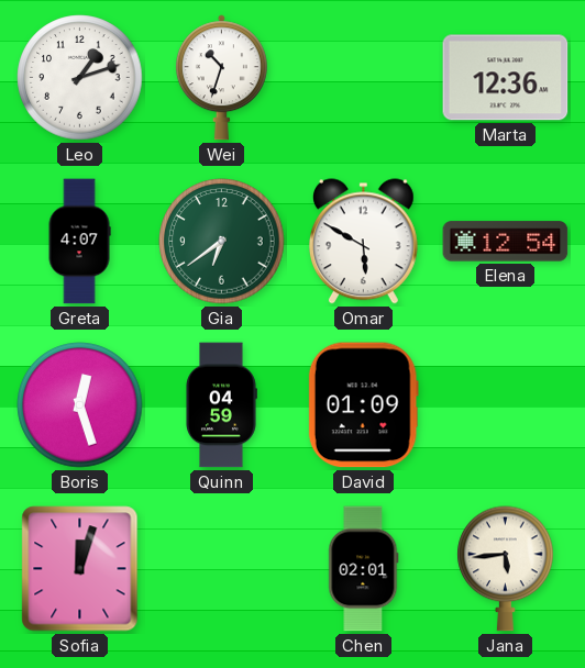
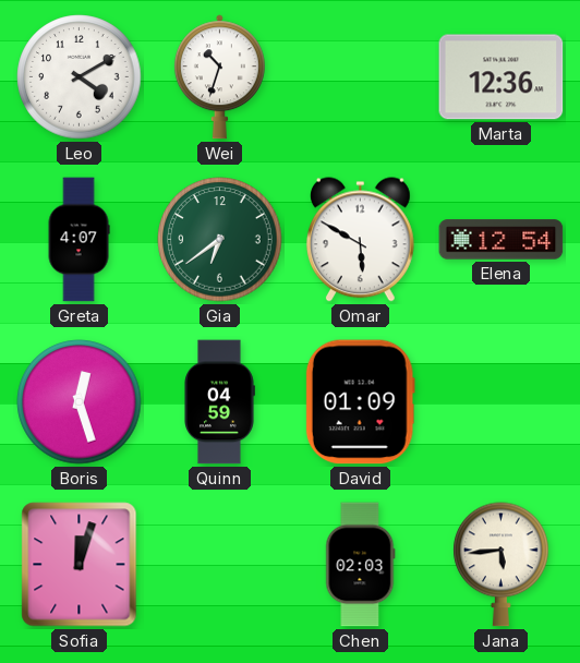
Leo: 1:12 -> 4:10 (80, 77)
Chen: 02:01 -> 02:03 (361, 565)
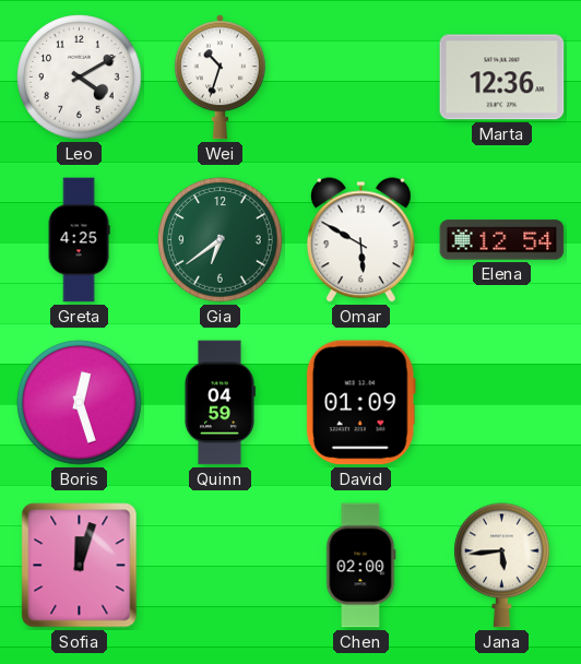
Greta: 4:07 -> 4:25 (79, 240)
Chen: 02:03 -> 02:00 (361, 566)
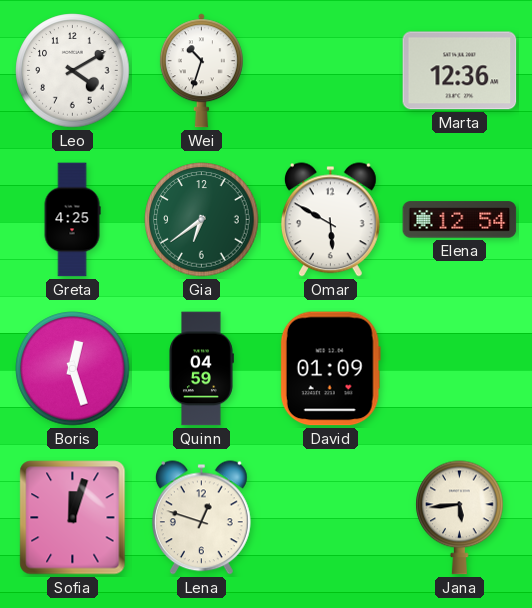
Lena: none -> 12:48 (201, 518)
Chen: 02:00 -> none (361, 566)
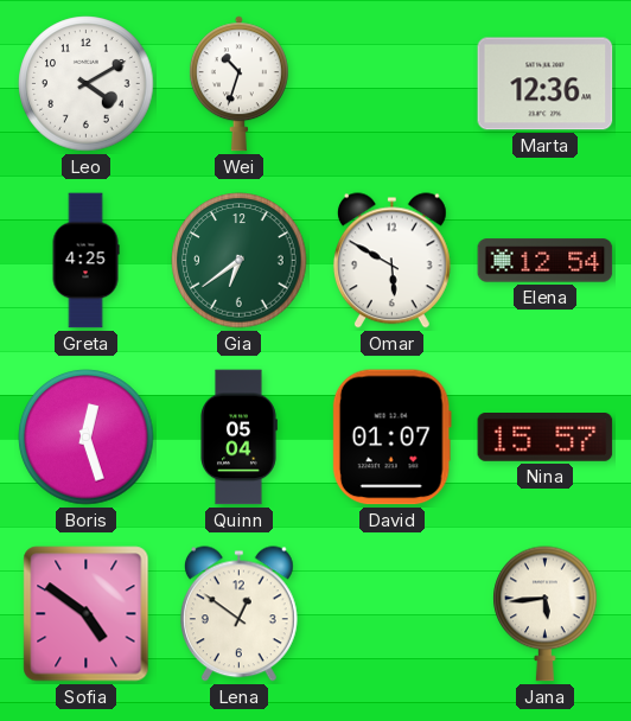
Quinn: 04:59 -> 05:04 (238, 438)
David: 01:09 -> 01:07 (391, 438)
Nina: none -> 15:57 (546, 438)
Sofia: 12:03 -> 4:51 (87, 614)
Lena: 12:48 -> 12:51 (238, 614)
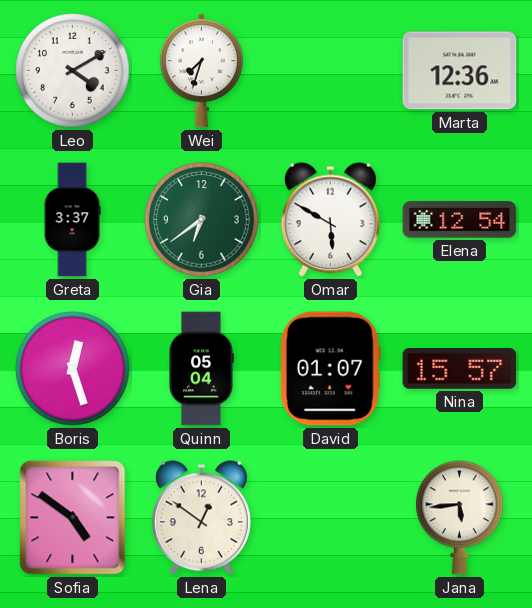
Wei: 10:33 -> 7:33 (201, 71)
Greta: 4:25 -> 3:37 (72, 220)
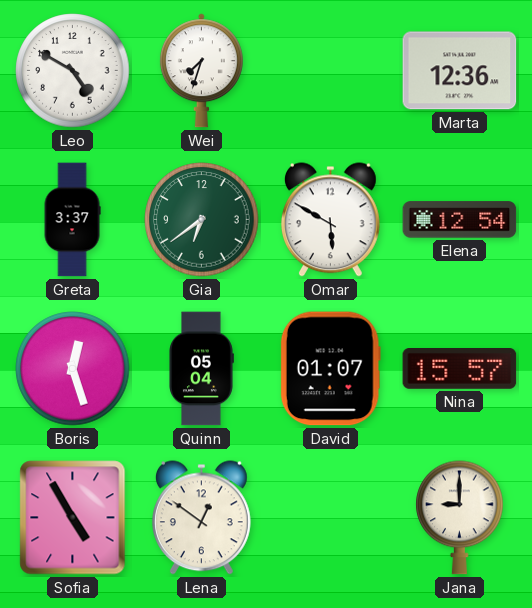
Leo: 4:10 -> 4:50 (73, 71)
Sofia: 4:51 -> 4:55 (73, 518)
Jana: 5:44 -> 9:00 (460, 518)
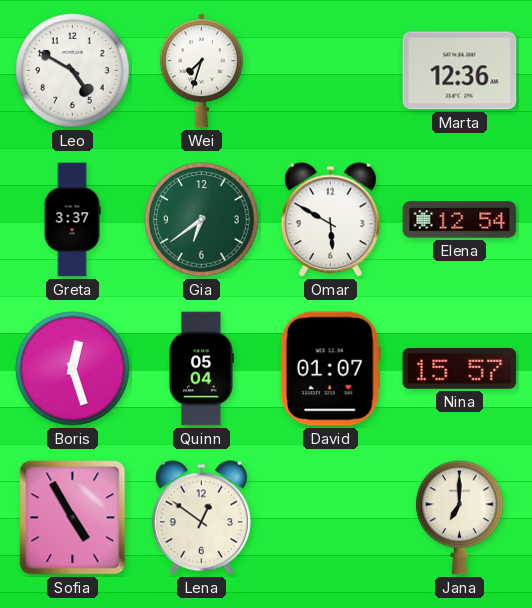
Jana: 9:00 -> 7:00 (460, 518)
